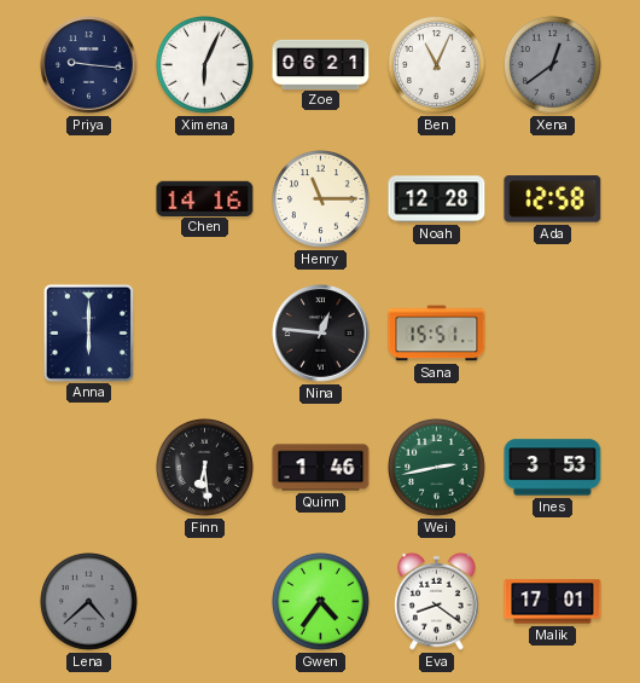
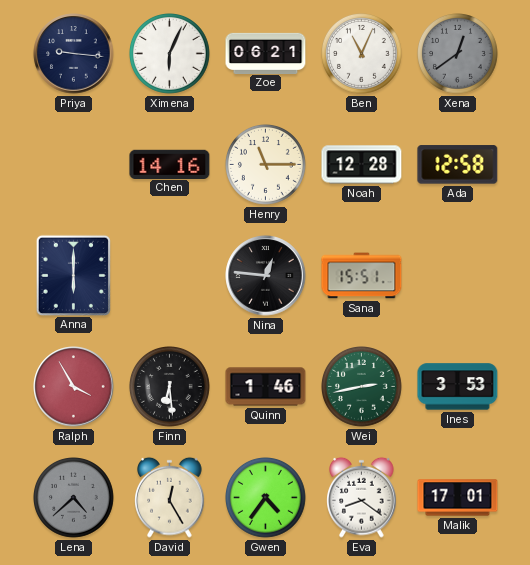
Ralph: none -> 3:55 (74, 387)
David: none -> 12:25 (170, 497)
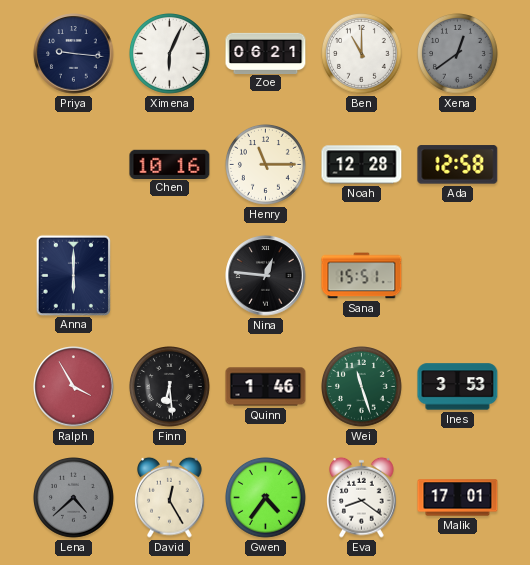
Ben: 11:04 -> 11:00 (362, 54)
Chen: 14:16 -> 10:16 (170, 164)
Wei: 2:43 -> 11:27 (362, 387)
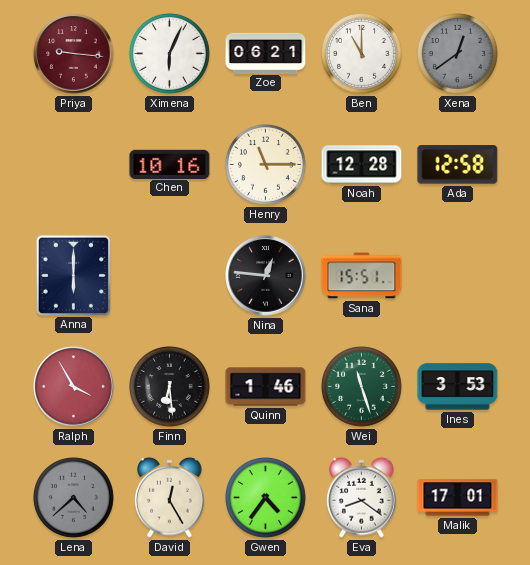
Priya dial: navy -> burgundy (74, 54)
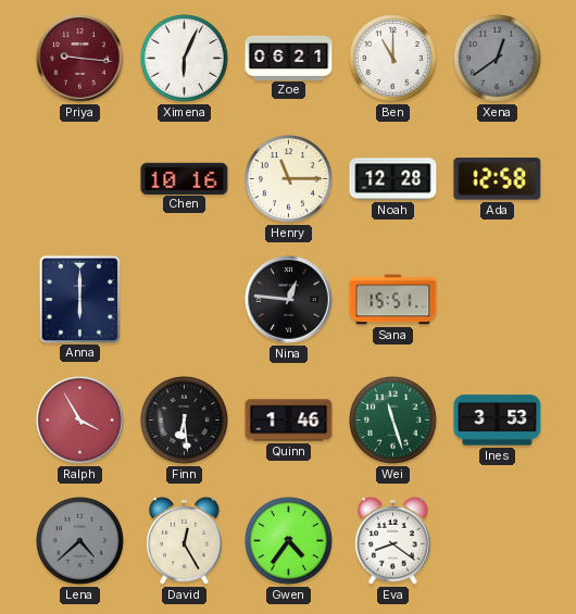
Malik: 17:01 -> none (458, 498)
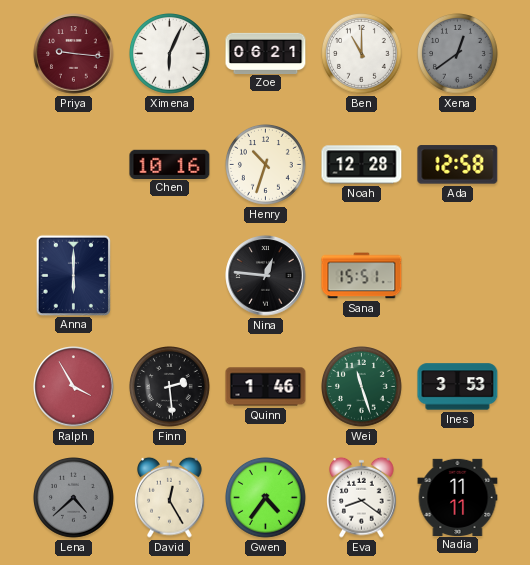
Henry: 11:15 -> 10:33 (266, 165)
Finn: 6:29 -> 2:29 (170, 387)
Nadia: none -> 11:11 (458, 497)
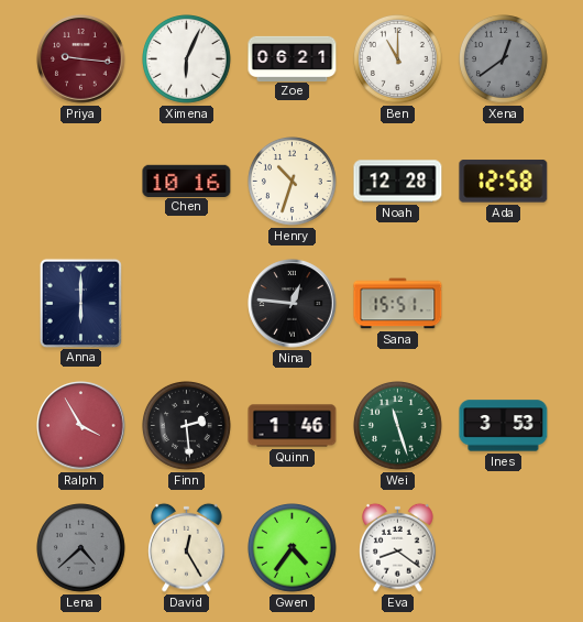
Nadia: 11:11 -> none (458, 497)
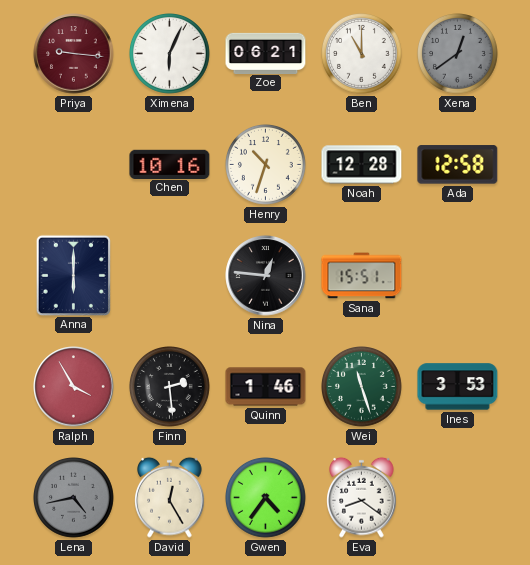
Lena: 4:38 -> 4:43 (74, 498)
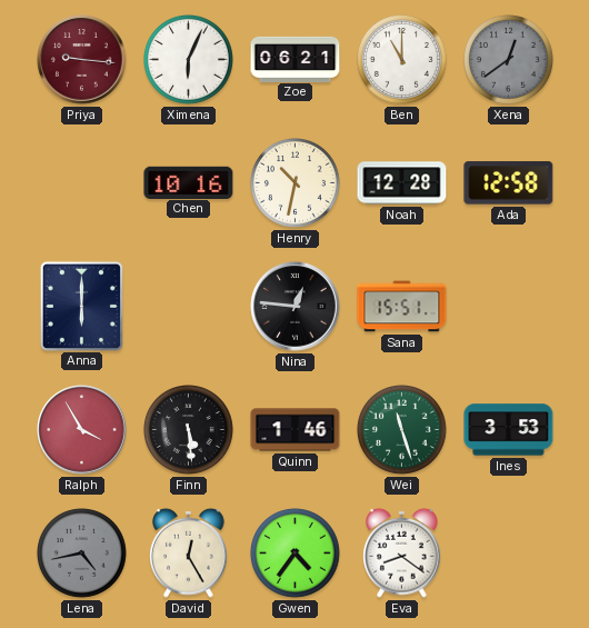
Henry: 10:33 -> 10:32 (296, 183)
Finn: 2:29 -> 5:29 (189, 430)
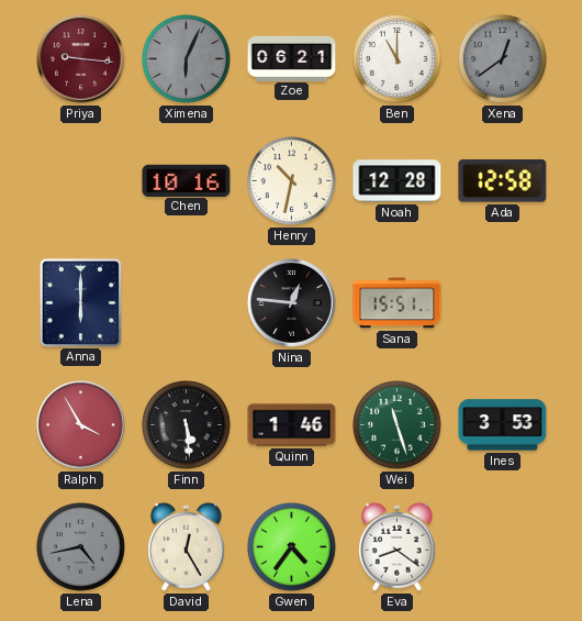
Ximena dial: white -> grey (187, 59)
